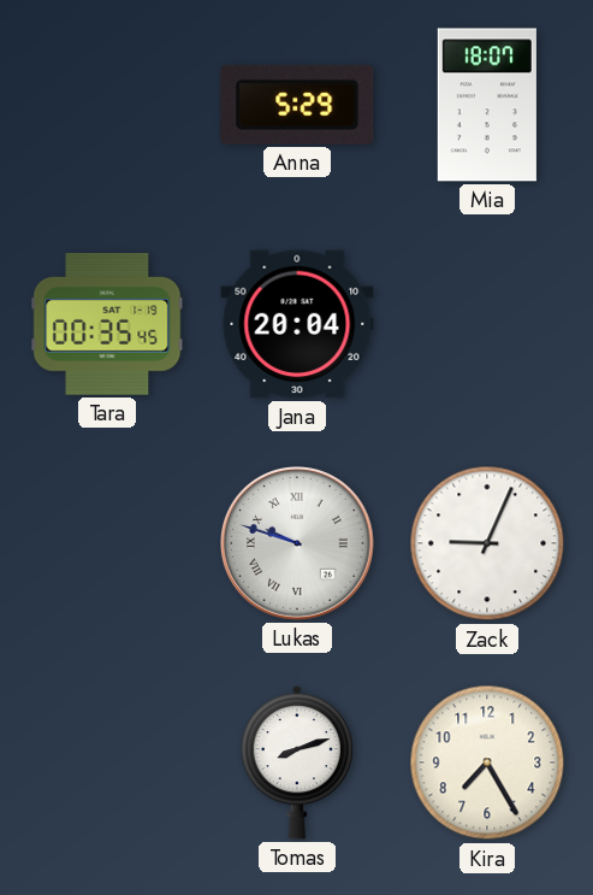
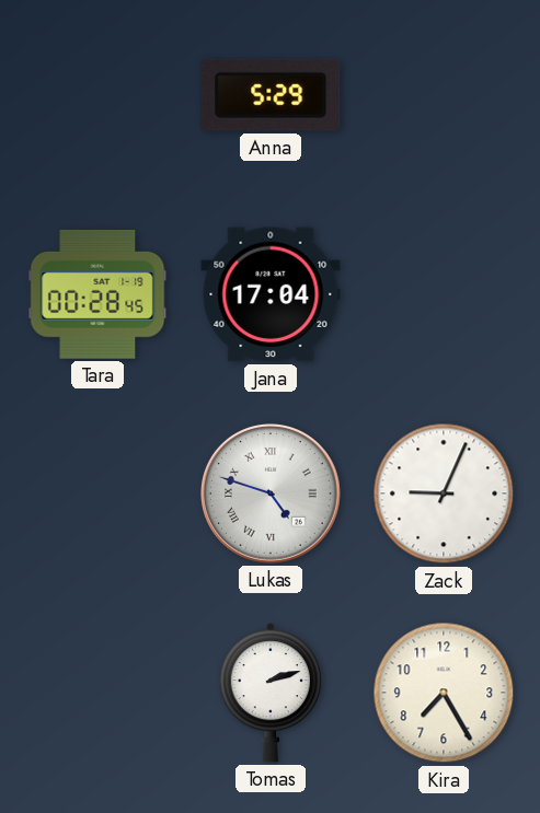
Mia: 18:07 -> none (487, 105)
Tara: 00:35 -> 00:28 (97, 294)
Jana: 20:04 -> 17:04 (271, 294)
Lukas: 9:48 -> 4:48 (272, 495)
Tomas: 8:12 -> 2:12 (271, 693)
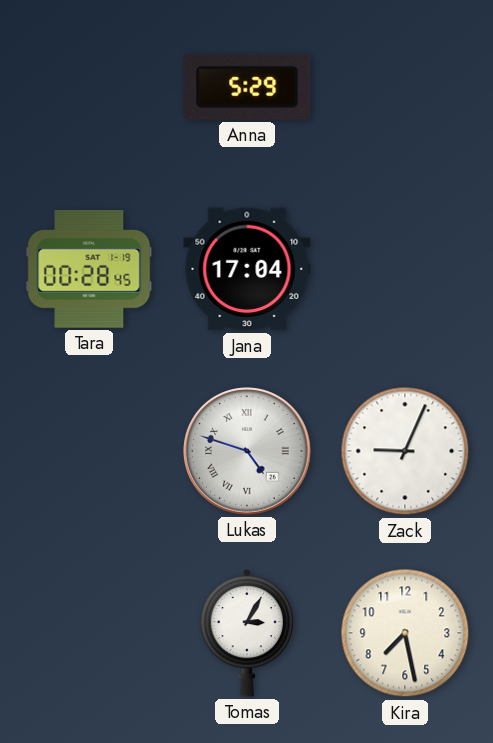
Tomas: 2:12 -> 3:05 (247, 633)
Kira: 7:25 -> 7:28 (405, 633)
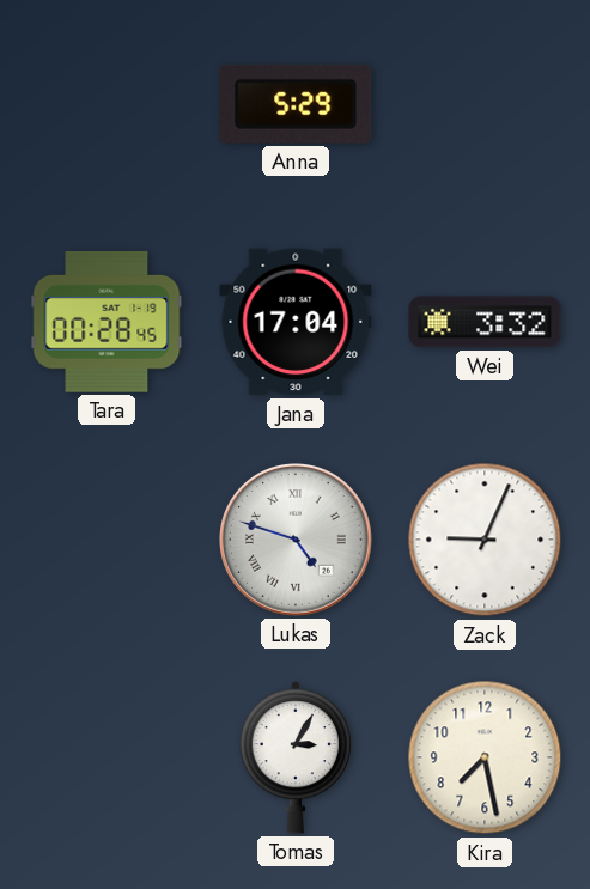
Wei: none -> 3:32 (485, 322)
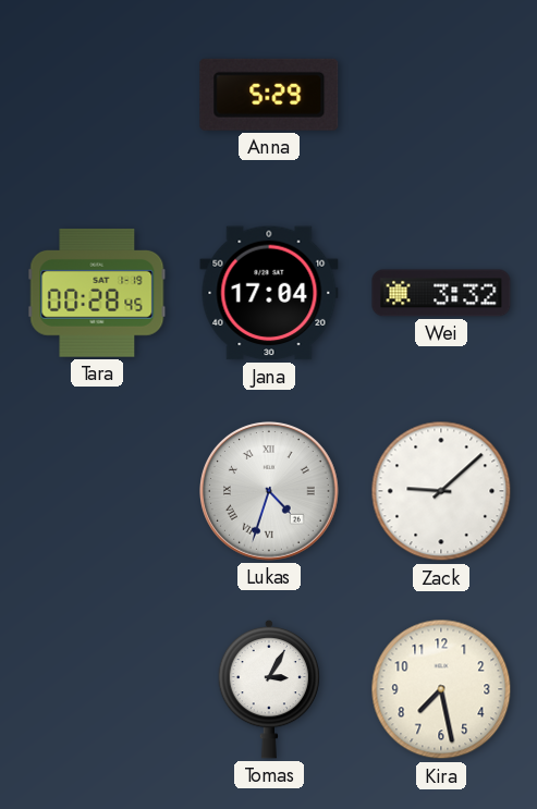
Lukas: 4:48 -> 4:33 (270, 492)
Zack: 9:04 -> 9:08 (441, 491)
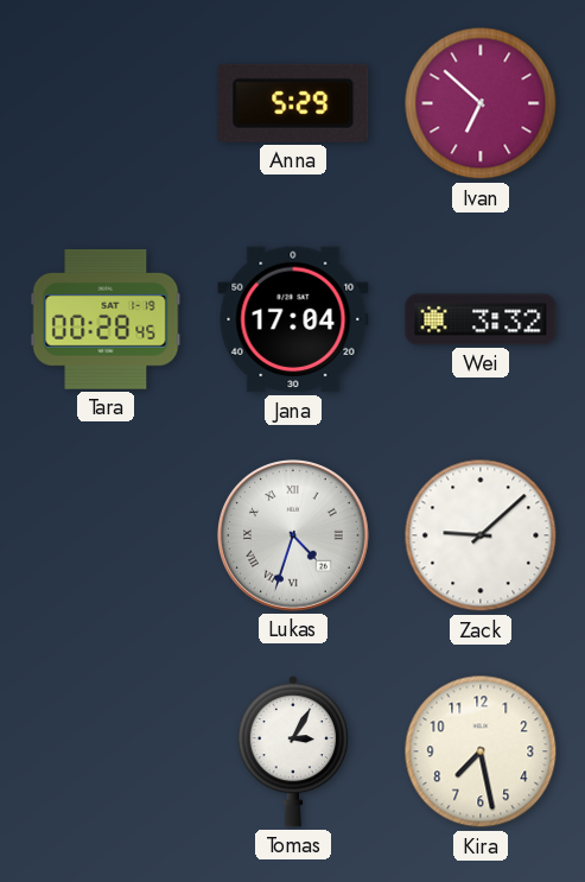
Ivan: none -> 6:52 (481, 103)
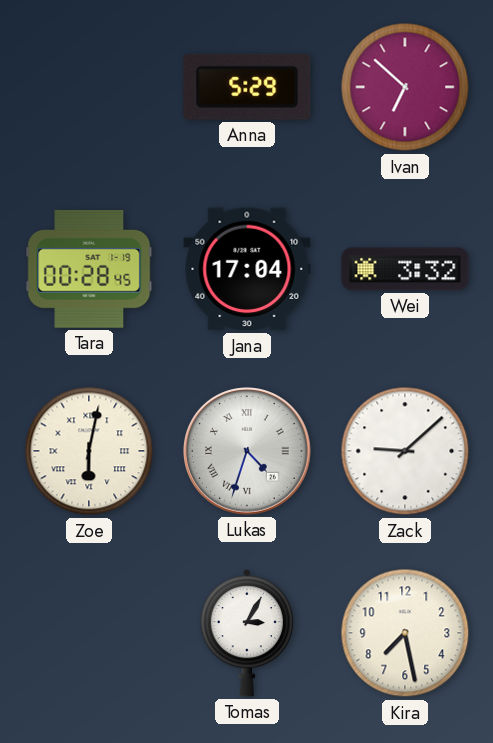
Zoe: none -> 6:02 (89, 451)
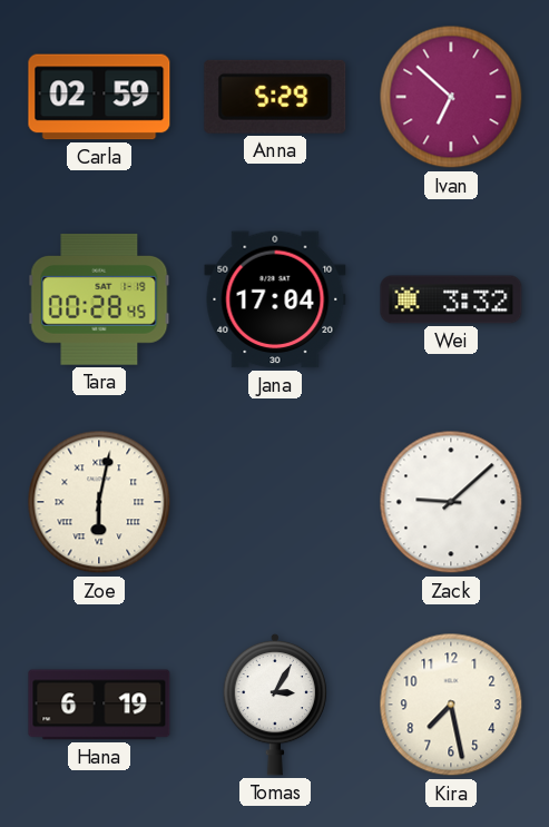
Carla: none -> 02:59 (99, 97)
Lukas: 4:33 -> none (248, 452)
Hana: none -> 6:19 (99, 705)
